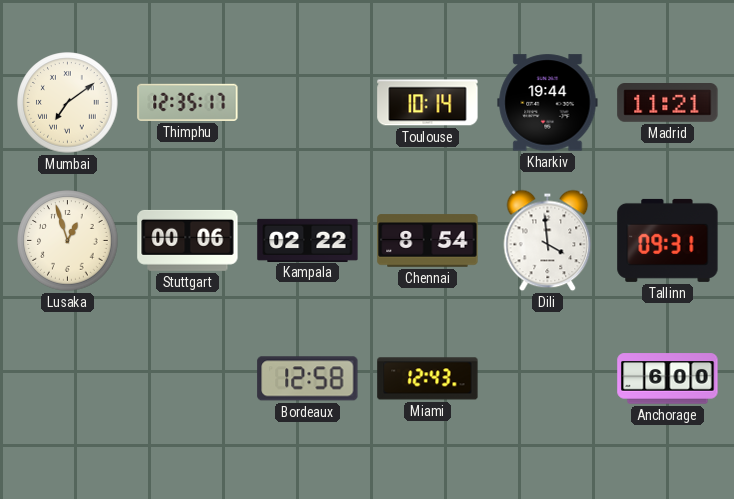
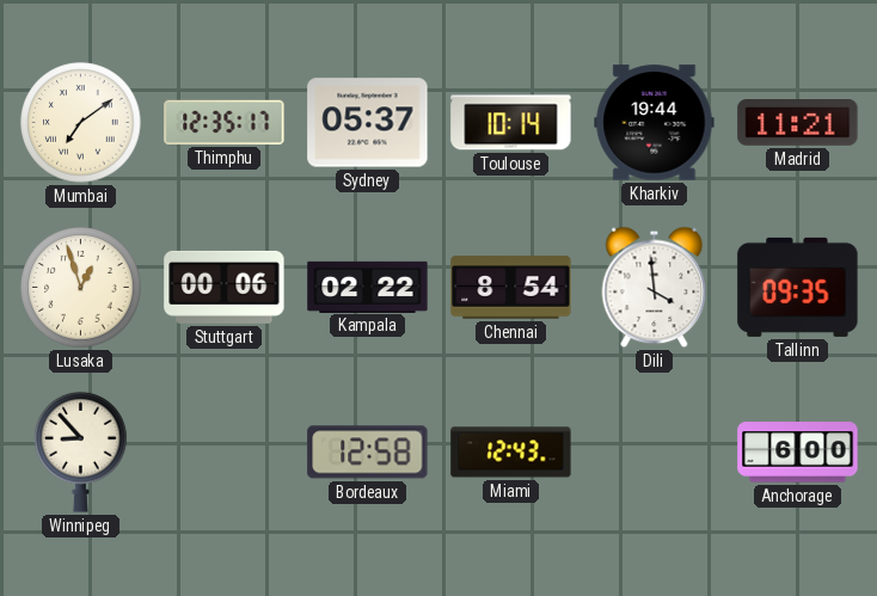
Sydney: none -> 05:37 (368, 123)
Tallinn: 09:31 -> 09:35 (798, 287)
Winnipeg: none -> 8:53 (81, 451)
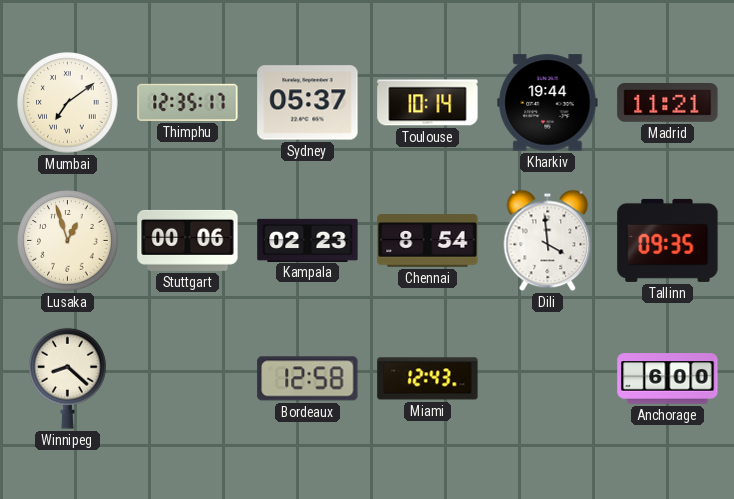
Kampala: 02:22 -> 02:23 (308, 240)
Winnipeg: 8:53 -> 8:22 (68, 378)
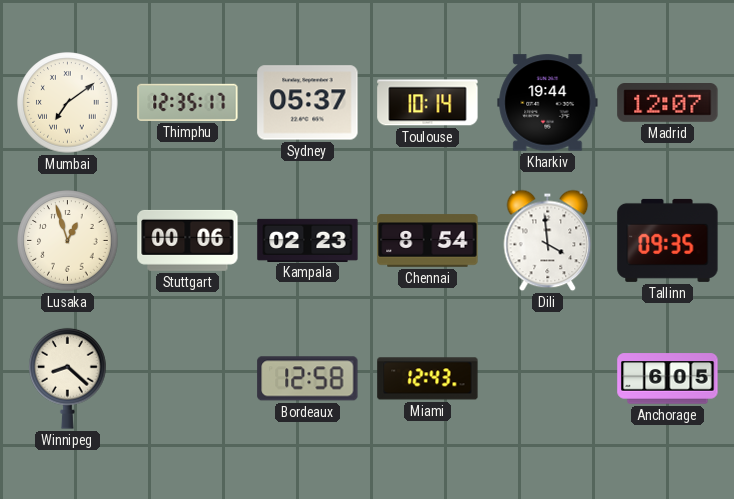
Madrid: 11:21 -> 12:07 (668, 103)
Anchorage: 6:00 -> 6:05 (668, 379)
